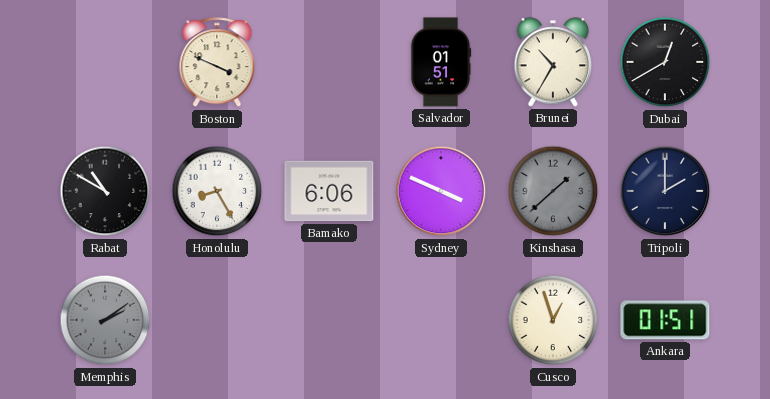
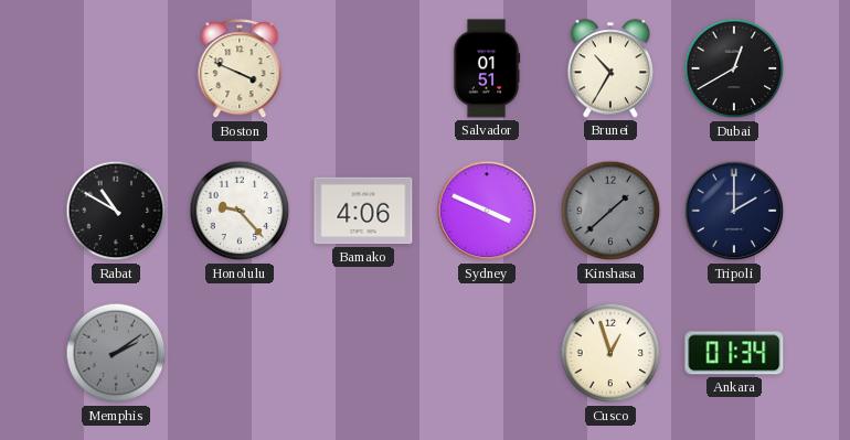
Honolulu: 8:25 -> 9:23 (240, 211)
Bamako: 6:06 -> 4:06 (363, 211)
Ankara: 01:51 -> 01:34 (734, 353)
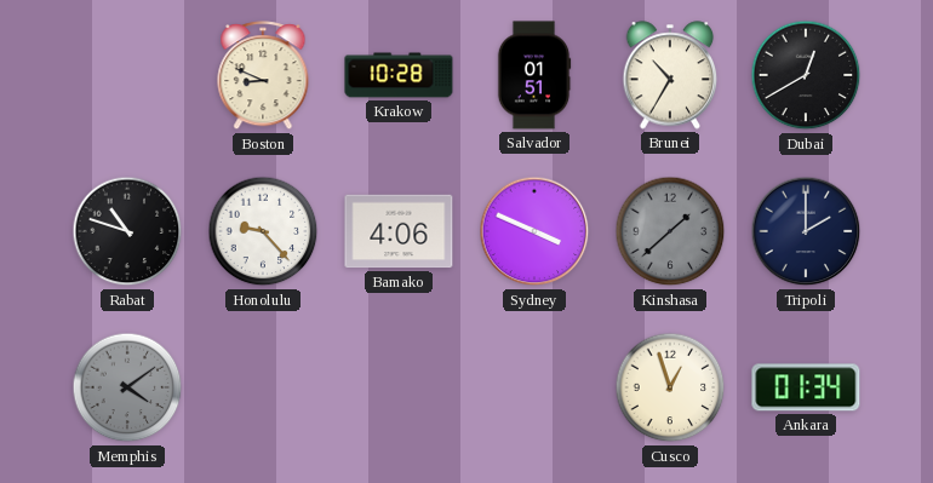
Boston: 3:49 -> 8:49 (263, 76)
Krakow: none -> 10:28 (399, 75)
Rabat: 10:50 -> 10:48 (127, 231)
Memphis: 2:09 -> 4:09 (127, 387)
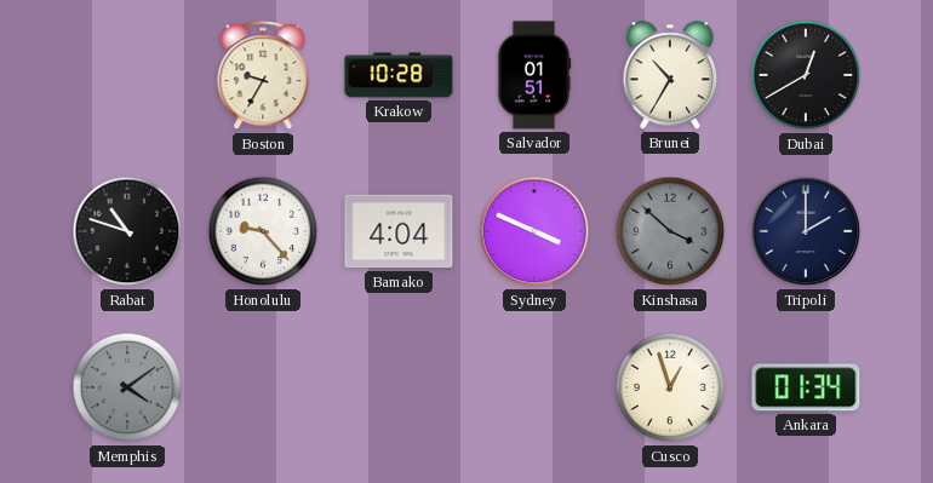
Boston: 8:49 -> 9:35 (263, 76)
Bamako: 4:06 -> 4:04 (399, 231)
Kinshasa: 1:38 -> 3:52 (670, 231)
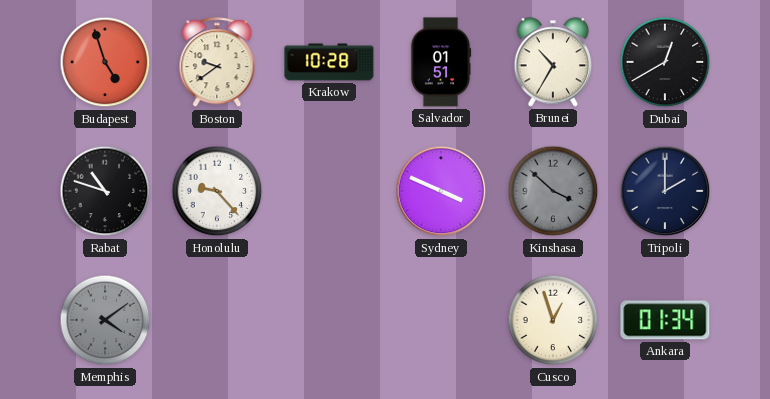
Budapest: none -> 4:57 (105, 62)
Boston: 9:35 -> 9:39 (217, 63)
Bamako: 4:04 -> none (399, 231)
